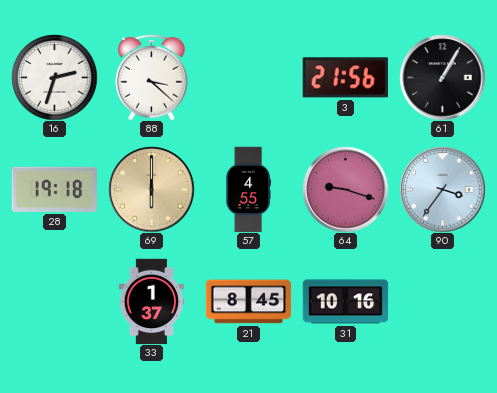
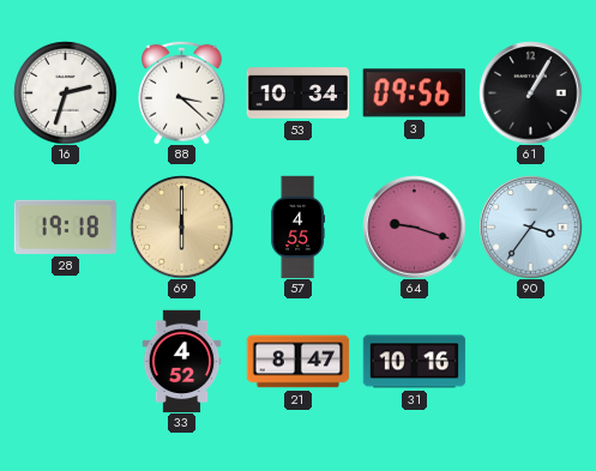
53: none -> 10:34 (297, 93)
3: 21:56 -> 09:56 (414, 93)
33: 1:37 -> 4:52 (182, 361)
21: 8:45 -> 8:47 (297, 362)
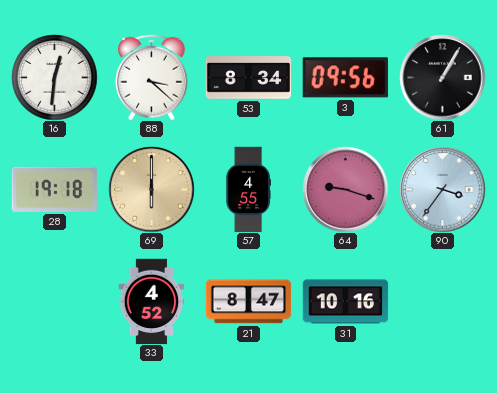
16: 2:33 -> 12:31 (54, 77)
53: 10:34 -> 8:34 (248, 78)
